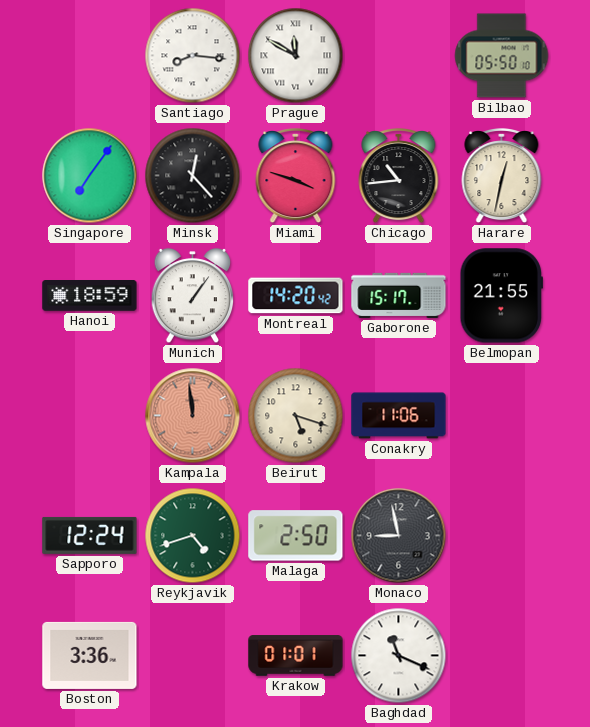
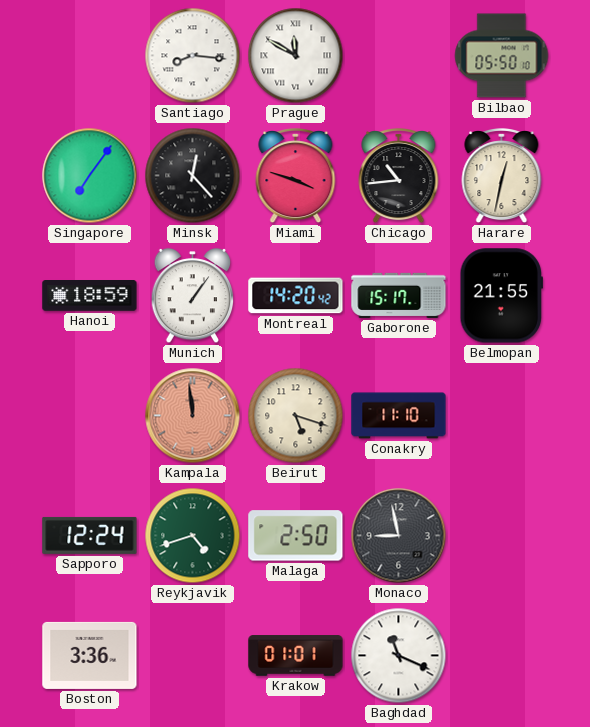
Conakry: 11:06 -> 11:10 (399, 416)
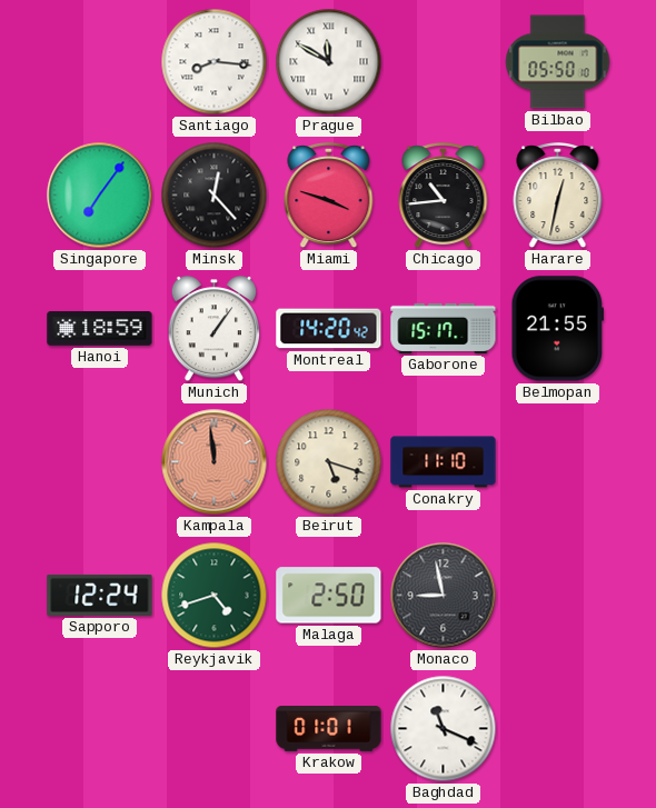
Boston: 3:36 -> none (90, 655)
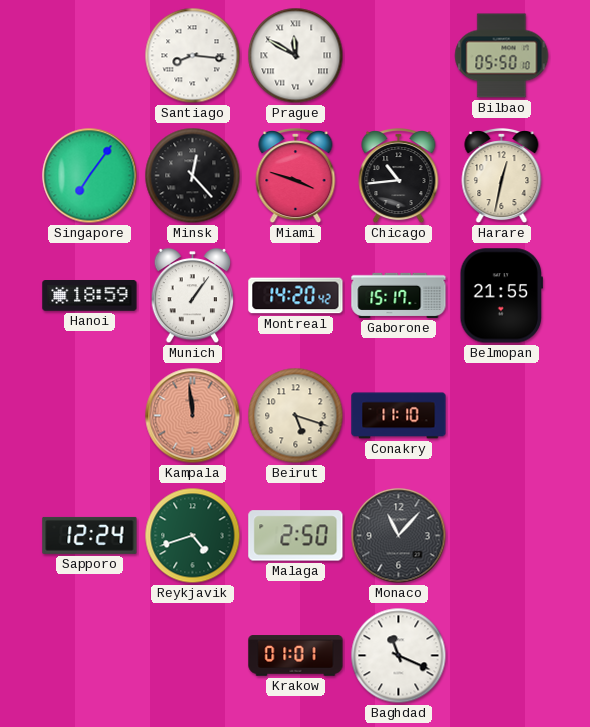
Monaco: 8:58 -> 11:07 (399, 536)
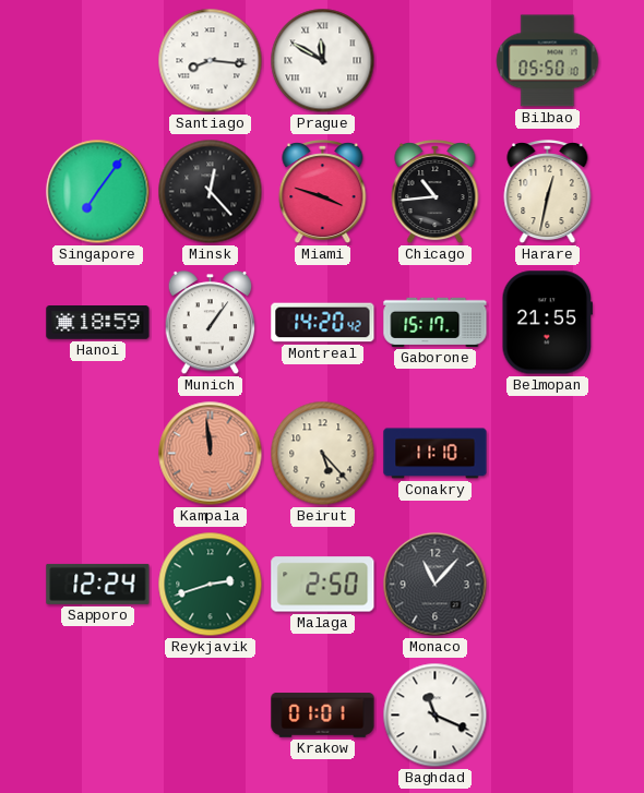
Beirut: 5:18 -> 5:23 (323, 454)
Reykjavik: 4:42 -> 2:42 (211, 585)
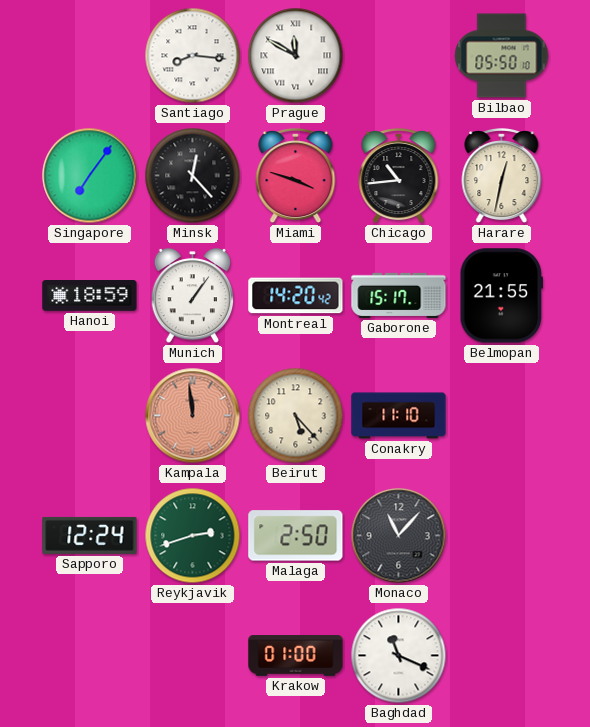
Krakow: 01:01 -> 01:00 (296, 656)
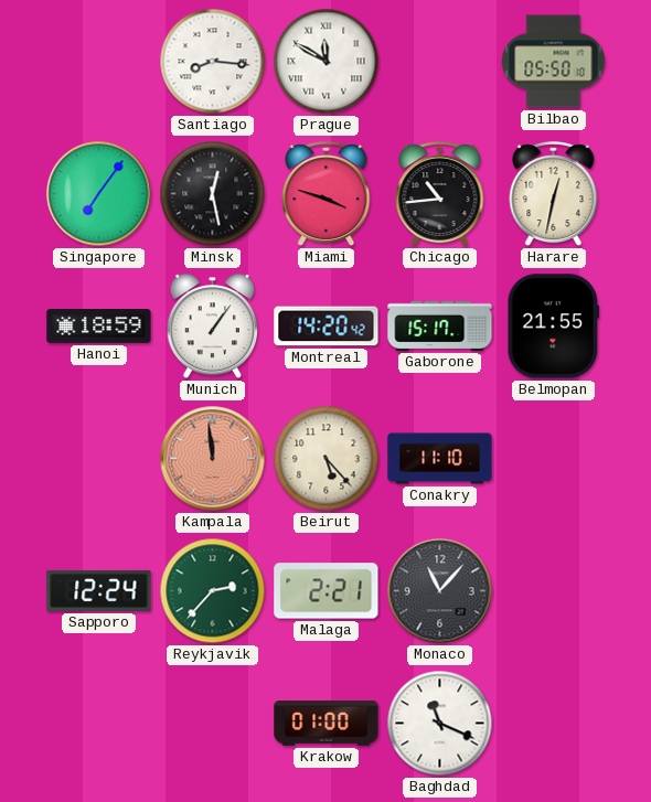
Minsk: 12:23 -> 12:28 (213, 194)
Reykjavik: 2:42 -> 2:37 (213, 591)
Malaga: 2:50 -> 2:21 (327, 591)
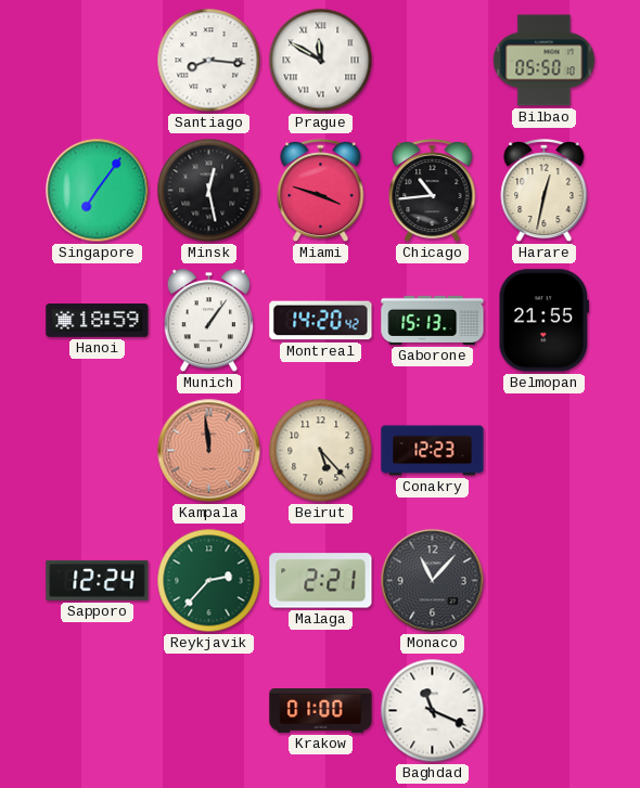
Gaborone: 15:17 -> 15:13 (433, 320)
Conakry: 11:10 -> 12:23 (433, 451)
